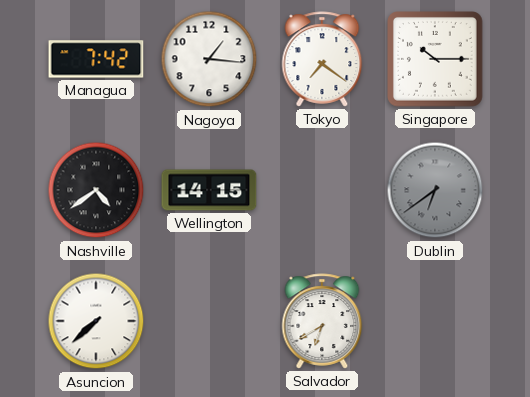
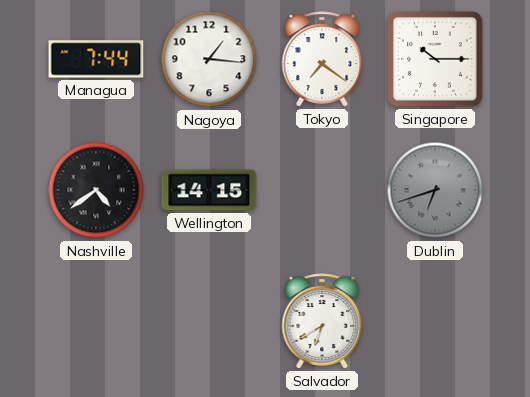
Managua: 7:42 -> 7:44 (96, 59)
Dublin: 6:39 -> 6:42 (435, 190)
Asuncion: 7:38 -> none (96, 321)
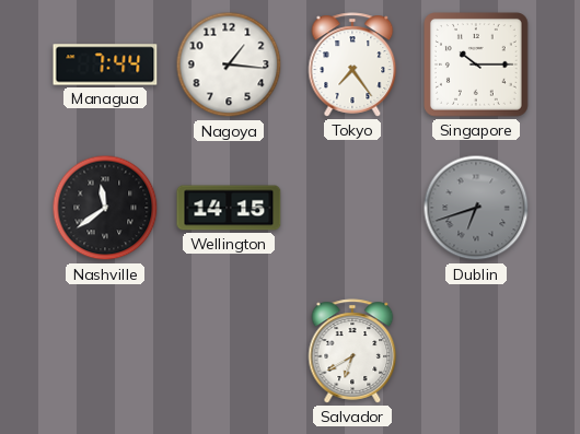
Tokyo: 7:21 -> 7:24 (352, 64)
Nashville: 4:39 -> 11:39 (105, 208)
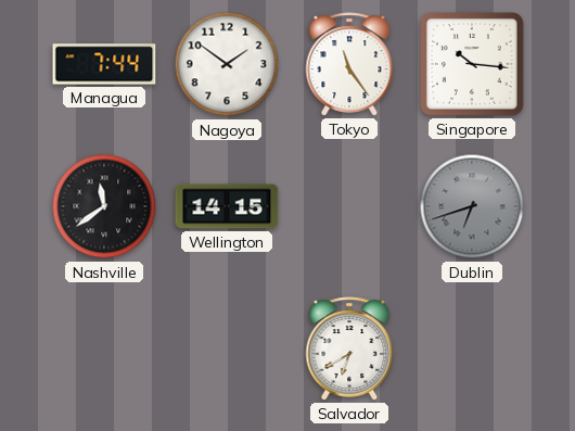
Nagoya: 1:16 -> 1:51 (227, 64)
Tokyo: 7:24 -> 11:24 (349, 64)
Singapore: 10:15 -> 10:16 (473, 65)
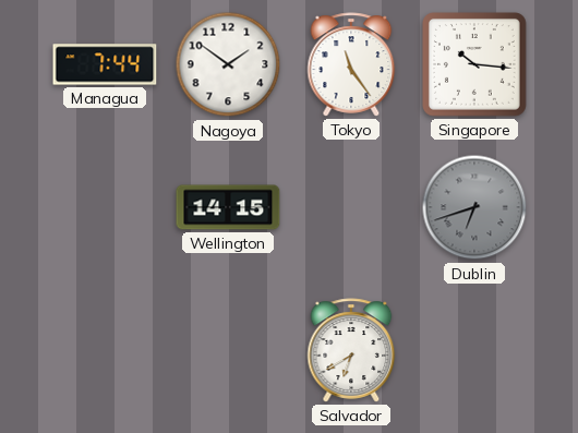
Nashville: 11:39 -> none (104, 206)
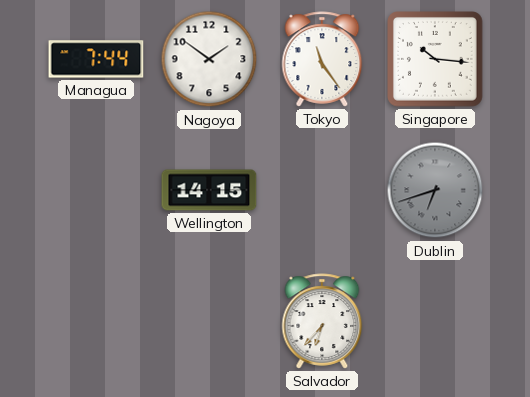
Salvador: 6:40 -> 6:37 (322, 321)
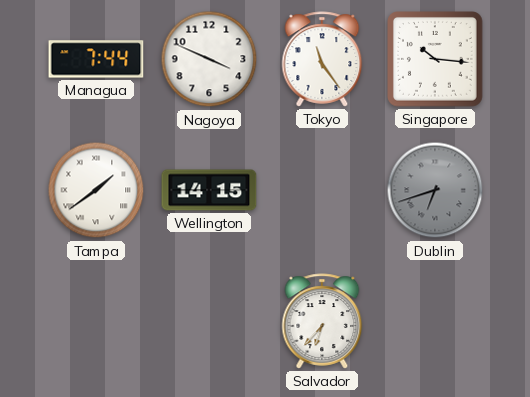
Nagoya: 1:51 -> 3:49 (209, 59)
Tampa: none -> 1:39 (96, 190)
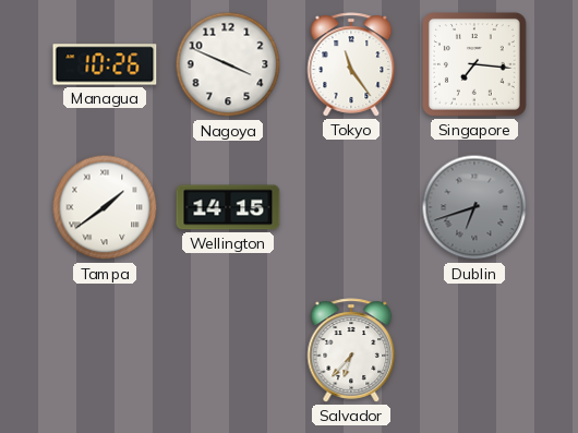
Managua: 7:44 -> 10:26 (105, 64)
Singapore: 10:16 -> 7:16 (475, 65)
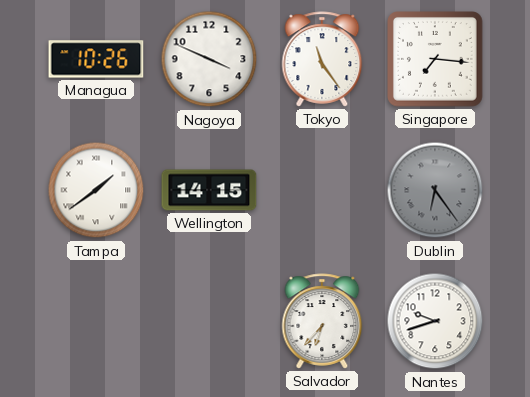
Dublin: 6:42 -> 6:24 (435, 190)
Nantes: none -> 9:42 (435, 321)
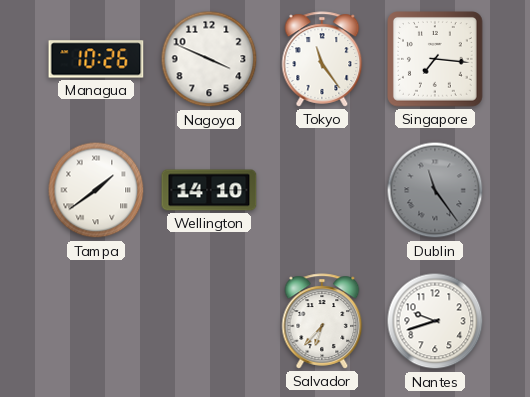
Wellington: 14:15 -> 14:10 (209, 190)
Dublin: 6:24 -> 11:24 (435, 190)
